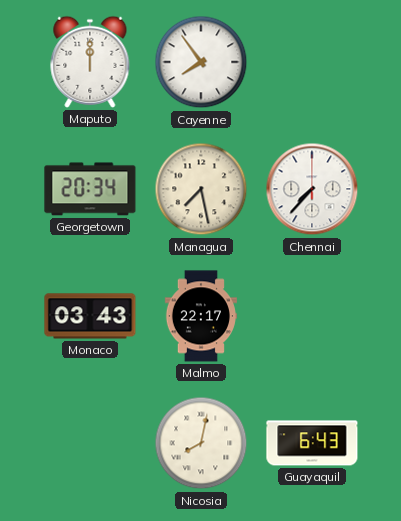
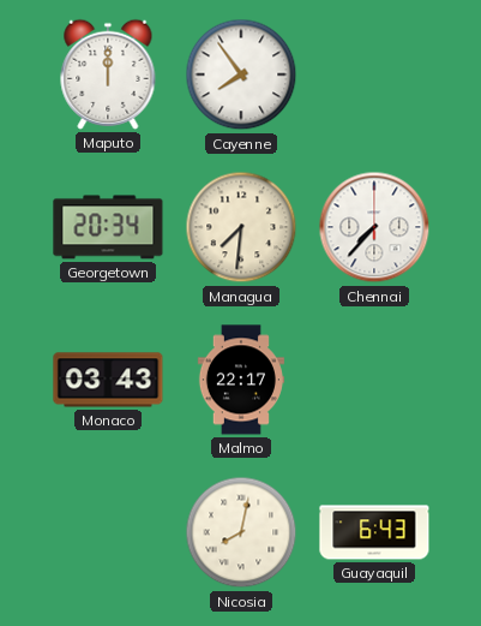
Managua: 7:28 -> 7:31 (241, 227)
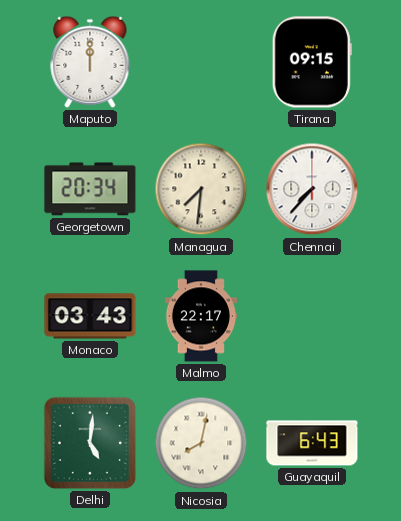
Cayenne: 7:54 -> none (241, 74)
Tirana: none -> 09:15 (312, 62)
Delhi: none -> 5:01 (90, 443)
